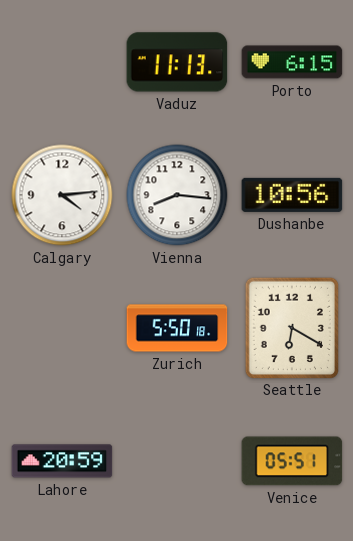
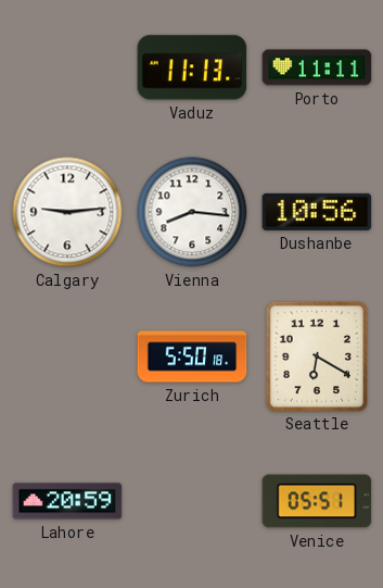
Porto: 6:15 -> 11:11 (317, 67)
Calgary: 4:14 -> 9:14 (67, 212)
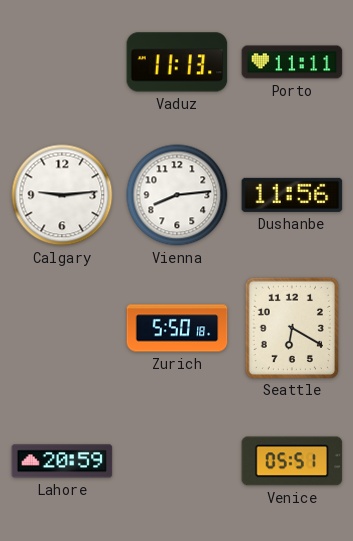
Vienna: 8:16 -> 8:14 (177, 195)
Dushanbe: 10:56 -> 11:56 (292, 195)
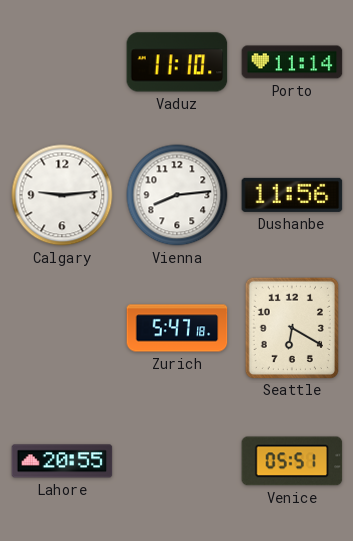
Vaduz: 11:13 -> 11:10 (177, 62)
Porto: 11:11 -> 11:14 (292, 62)
Zurich: 5:50 -> 5:47 (177, 328)
Lahore: 20:59 -> 20:55 (62, 461)
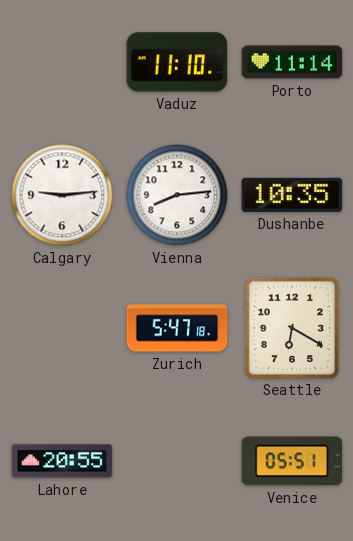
Dushanbe: 11:56 -> 10:35 (292, 195)
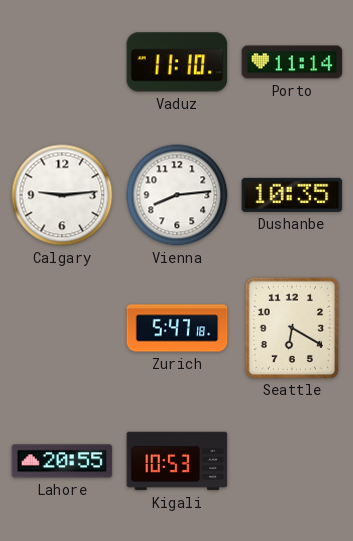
Kigali: none -> 10:53 (177, 461)
Venice: 05:51 -> none (292, 461)
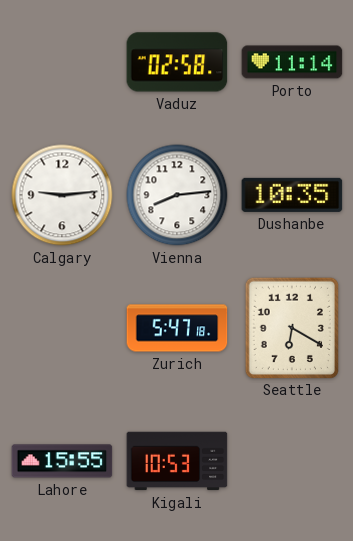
Vaduz: 11:10 -> 02:58 (177, 62)
Lahore: 20:55 -> 15:55 (62, 461)
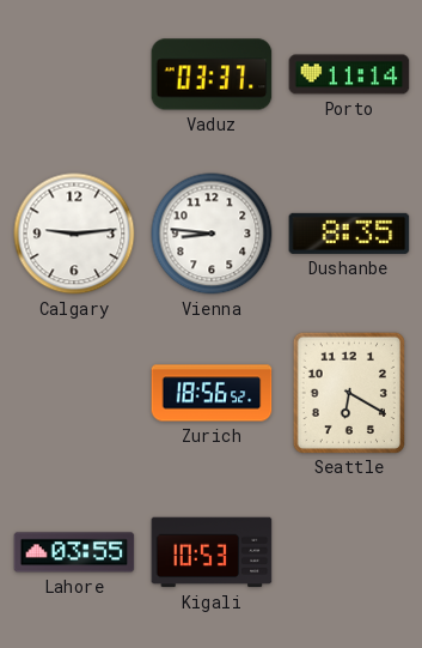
Vaduz: 02:58 -> 03:37 (212, 74)
Vienna: 8:14 -> 8:46 (212, 234)
Dushanbe: 10:35 -> 8:35 (349, 234)
Zurich: 5:47 -> 18:56 (212, 393)
Lahore: 15:55 -> 03:55 (74, 552)
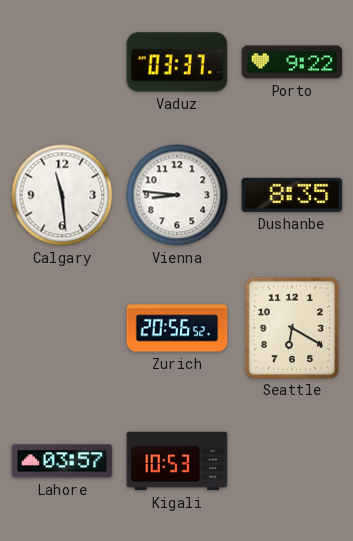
Porto: 11:14 -> 9:22 (292, 62)
Calgary: 9:14 -> 11:29 (62, 195)
Zurich: 18:56 -> 20:56 (177, 328)
Lahore: 03:55 -> 03:57 (62, 461)
